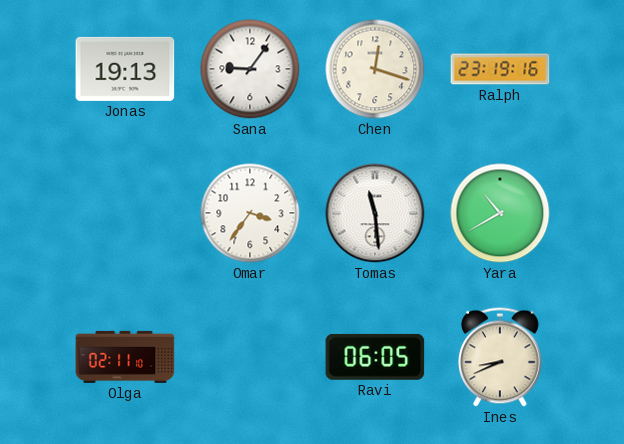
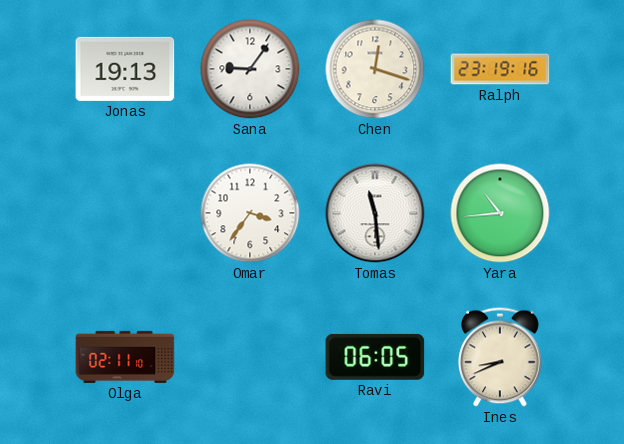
Yara: 10:40 -> 10:44 (500, 213)
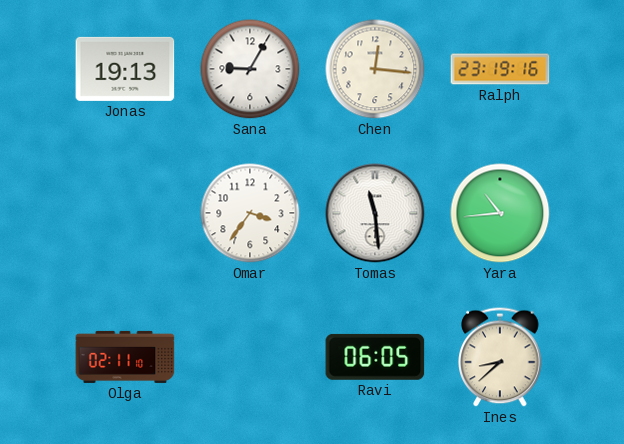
Sana: 9:06 -> 9:05 (250, 69)
Chen: 12:18 -> 12:16 (375, 69)
Ines: 8:41 -> 8:38 (500, 357)
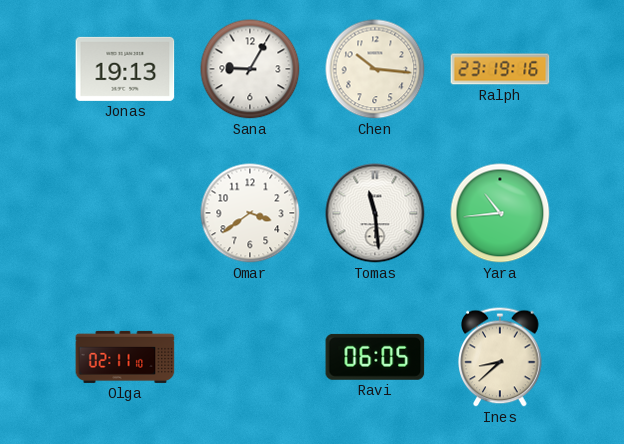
Chen: 12:16 -> 10:16 (375, 69)
Omar: 3:36 -> 3:39 (250, 213)
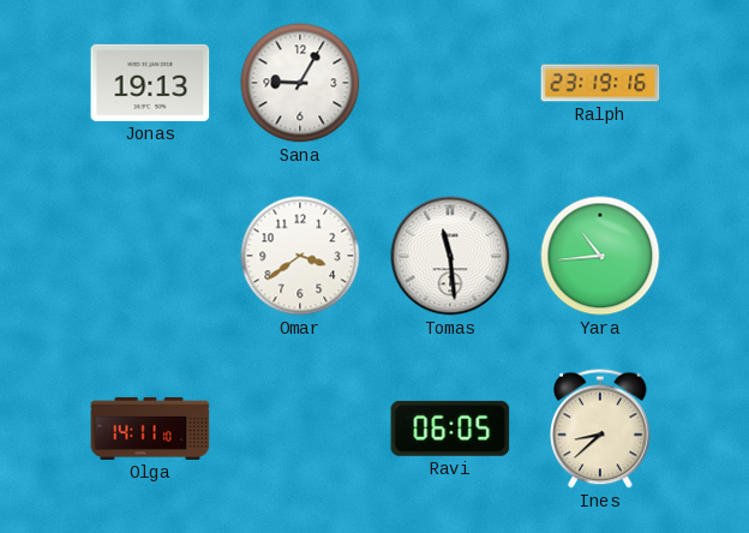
Chen: 10:16 -> none (375, 69)
Olga: 02:11 -> 14:11 (150, 429)
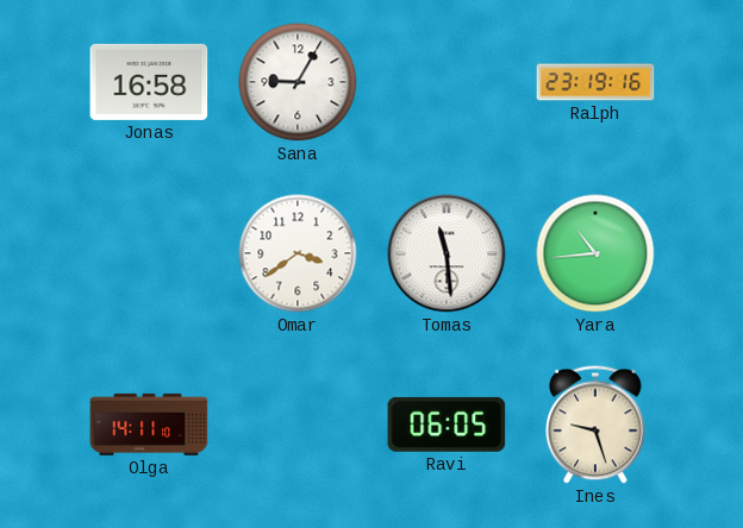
Jonas: 19:13 -> 16:58 (149, 82)
Ines: 8:38 -> 9:27 (595, 425)
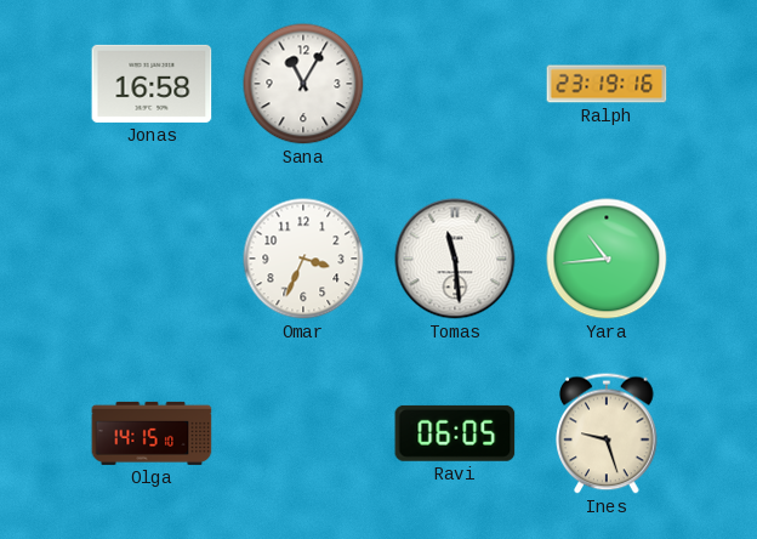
Sana: 9:05 -> 11:05 (303, 84)
Omar: 3:39 -> 3:34 (303, 259)
Olga: 14:11 -> 14:15 (152, 433)
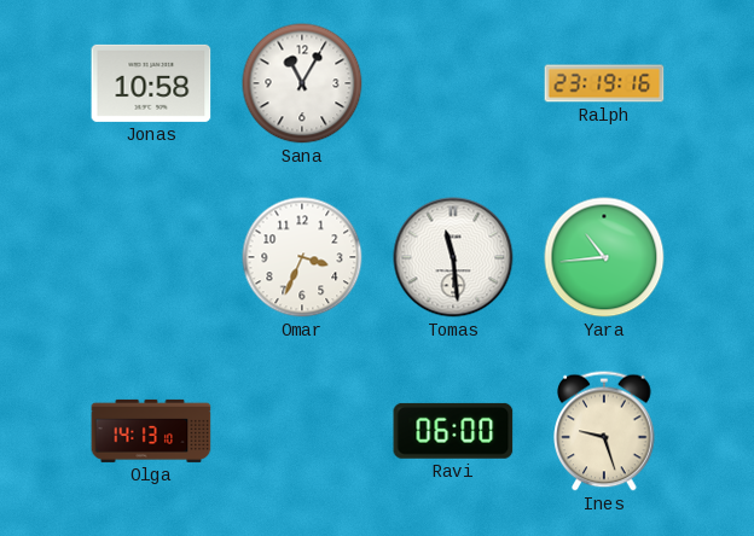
Jonas: 16:58 -> 10:58 (151, 83)
Olga: 14:15 -> 14:13 (151, 431)
Ravi: 06:05 -> 06:00 (453, 431)
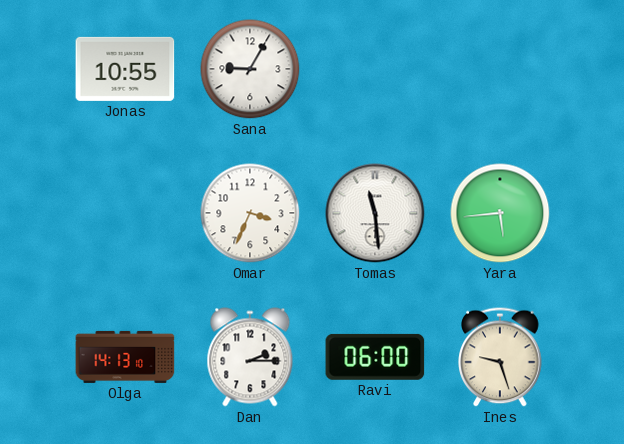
Jonas: 10:58 -> 10:55 (125, 69)
Sana: 11:05 -> 9:05 (250, 69)
Ralph: 23:19 -> none (604, 83)
Yara: 10:44 -> 5:44 (500, 213)
Dan: none -> 2:15 (250, 357)
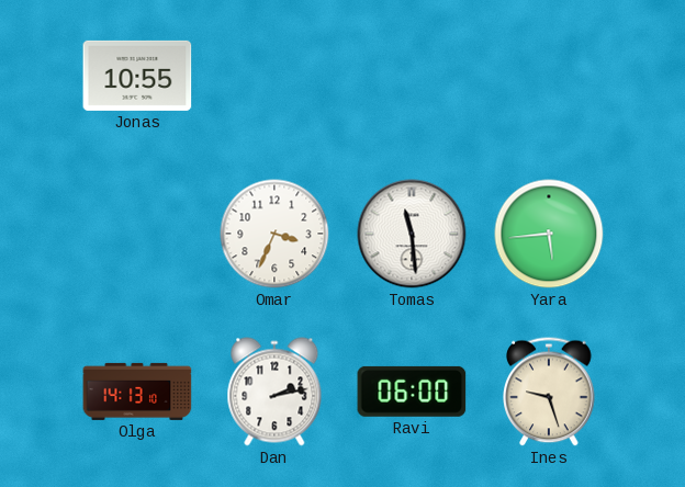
Sana: 9:05 -> none (250, 69)
Dan: 2:15 -> 2:13 (274, 392)
